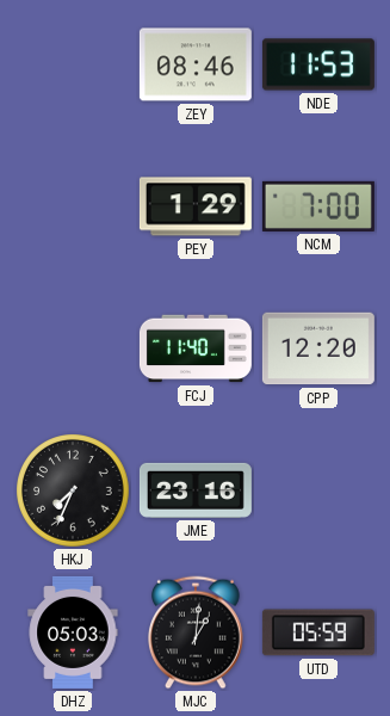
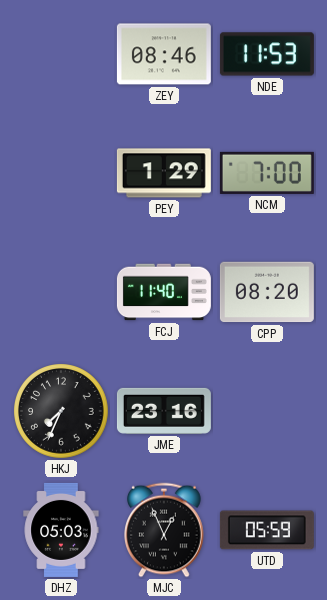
CPP: 12:20 -> 08:20 (267, 292)
MJC: 1:01 -> 12:56 (165, 530)
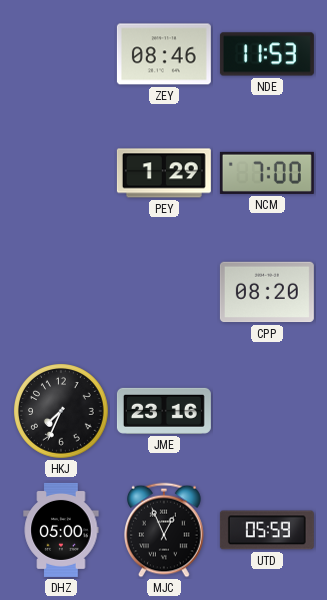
FCJ: 11:40 -> none (164, 292)
DHZ: 05:03 -> 05:00 (61, 530)
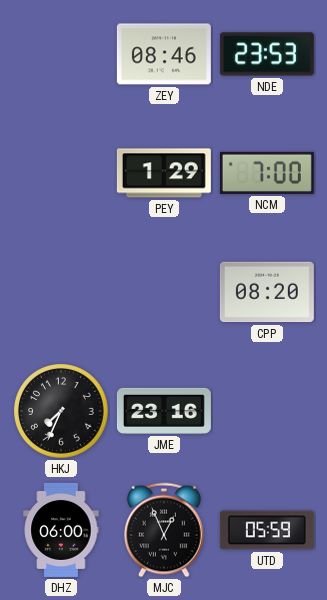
NDE: 11:53 -> 23:53 (267, 54)
DHZ: 05:00 -> 06:00 (61, 530)
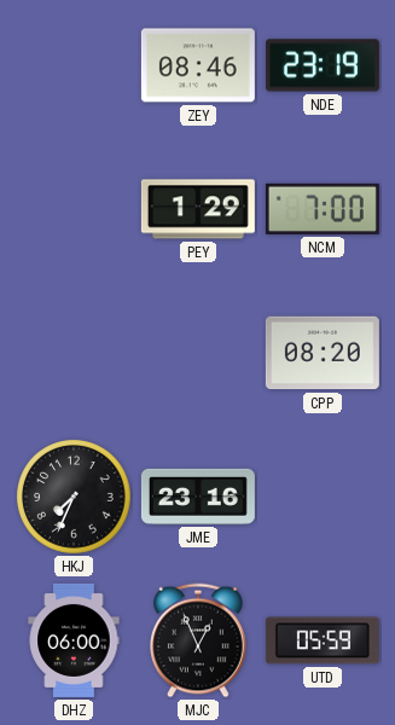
NDE: 23:53 -> 23:19 (323, 65)
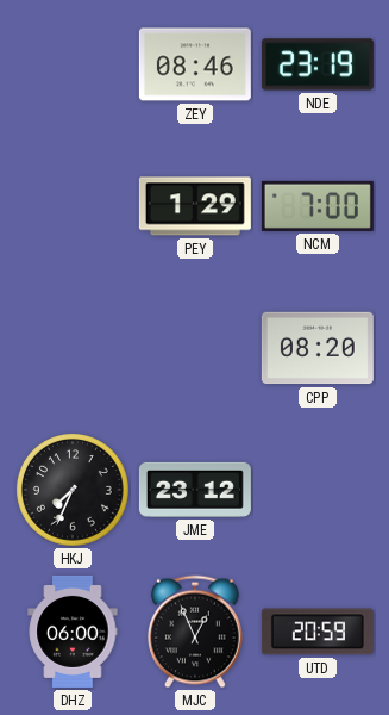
JME: 23:16 -> 23:12 (195, 490)
UTD: 05:59 -> 20:59 (318, 632)
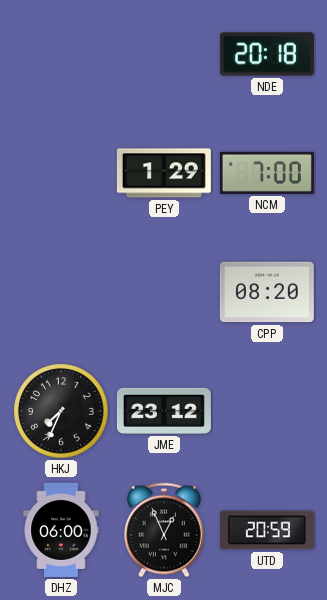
ZEY: 08:46 -> none (195, 64)
NDE: 23:19 -> 20:18 (267, 54)
